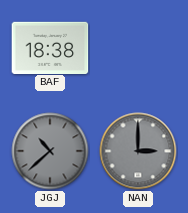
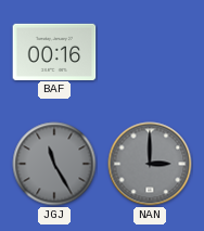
BAF: 18:38 -> 00:16 (54, 51)
JGJ: 10:38 -> 11:25 (54, 164)
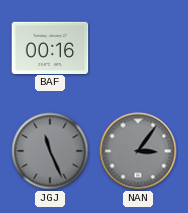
JGJ: 11:25 -> 11:26 (50, 151)
NAN: 3:00 -> 3:06 (138, 151)
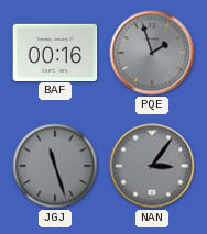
PQE: none -> 1:57 (152, 53)
JGJ: 11:26 -> 11:27 (55, 166)
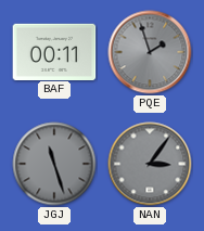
BAF: 00:16 -> 00:11 (54, 51)
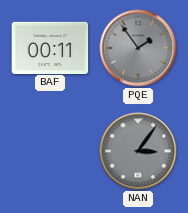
PQE: 1:57 -> 1:54 (138, 48)
JGJ: 11:27 -> none (54, 164)
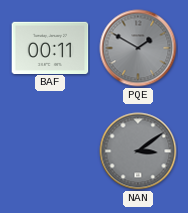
PQE: 1:54 -> 1:50 (138, 48)
NAN: 3:06 -> 3:09 (138, 151)
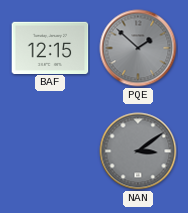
BAF: 00:11 -> 12:15 (50, 47)
PQE: 1:50 -> 1:52 (138, 48)
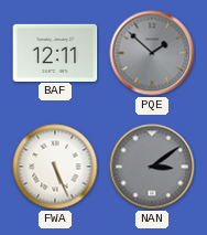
BAF: 12:15 -> 12:11 (55, 52)
FWA: none -> 5:26 (55, 167)
